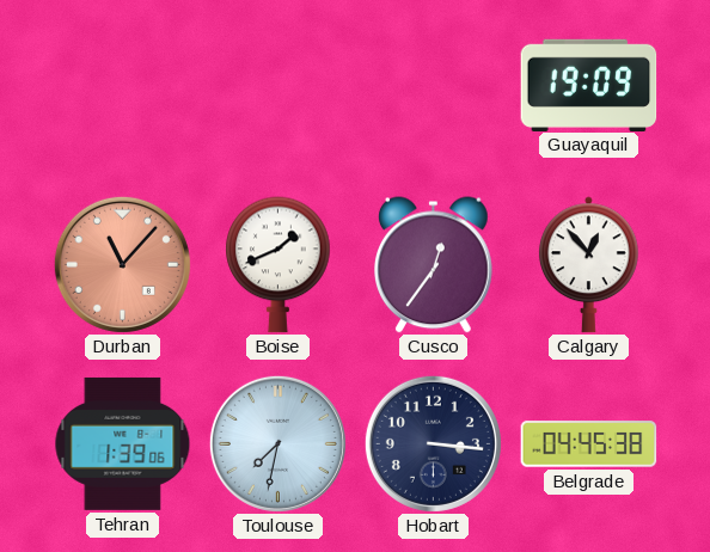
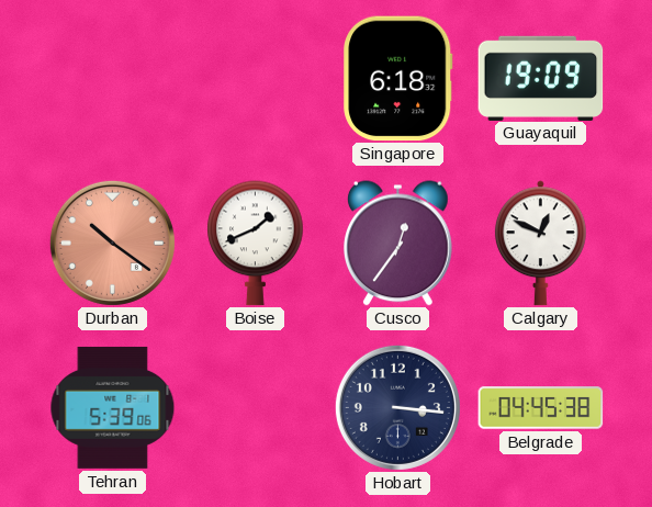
Singapore: none -> 6:18 (398, 79)
Durban: 11:07 -> 10:21 (112, 243)
Calgary: 12:53 -> 12:49 (540, 244)
Tehran: 1:39 -> 5:39 (113, 407)
Toulouse: 7:32 -> none (277, 443)
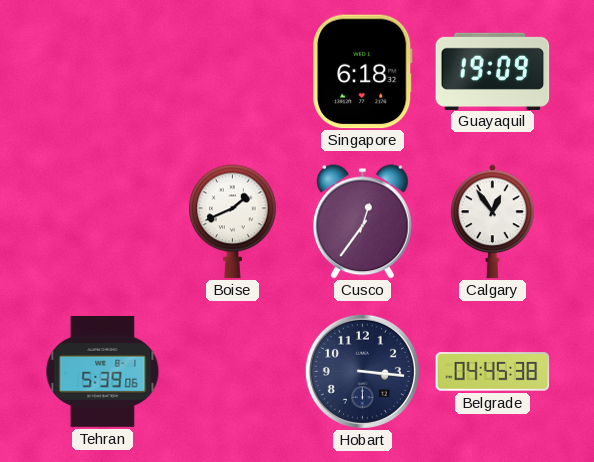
Durban: 10:21 -> none (112, 243)
Calgary: 12:49 -> 12:54 (492, 222)
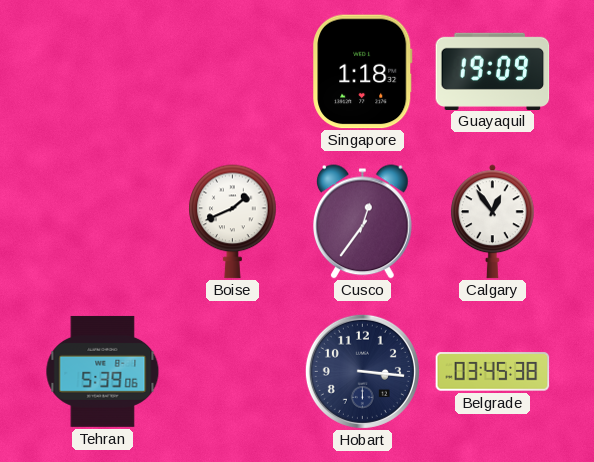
Singapore: 6:18 -> 1:18 (363, 72)
Belgrade: 04:45 -> 03:45 (493, 372)
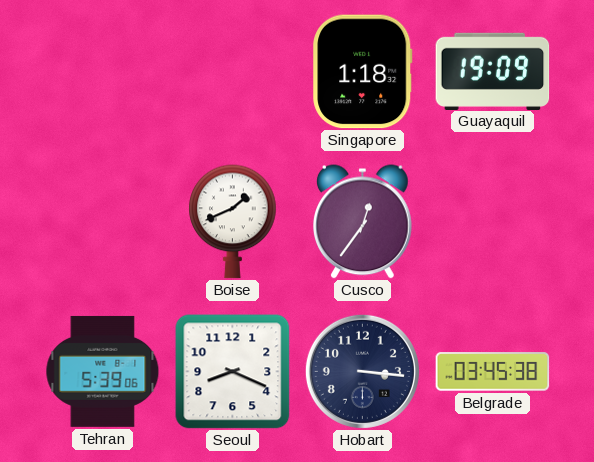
Calgary: 12:54 -> none (492, 222)
Seoul: none -> 8:19 (233, 372)
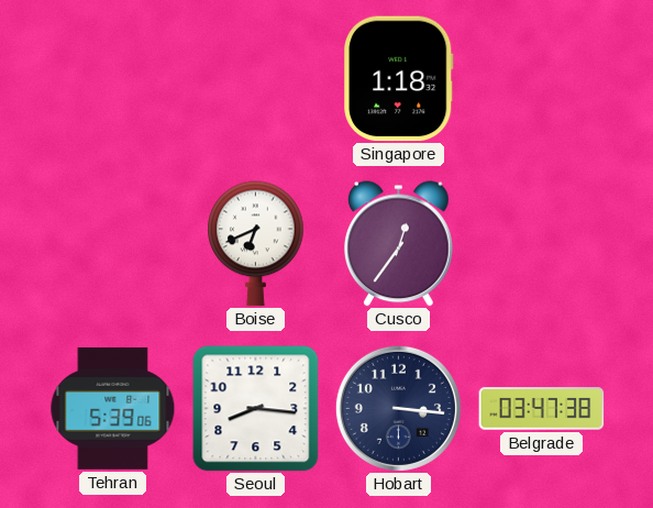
Guayaquil: 19:09 -> none (493, 71)
Boise: 1:41 -> 6:41 (256, 244)
Seoul: 8:19 -> 8:16 (256, 409)
Belgrade: 03:45 -> 03:47 (542, 409)
